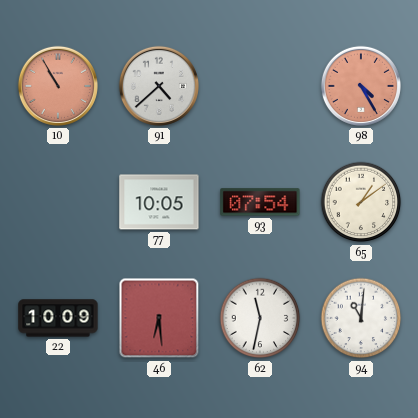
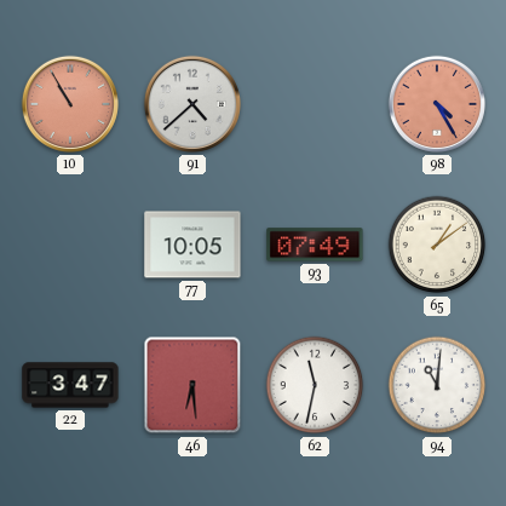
93: 07:54 -> 07:49 (315, 245)
22: 10:09 -> 3:47 (70, 385)
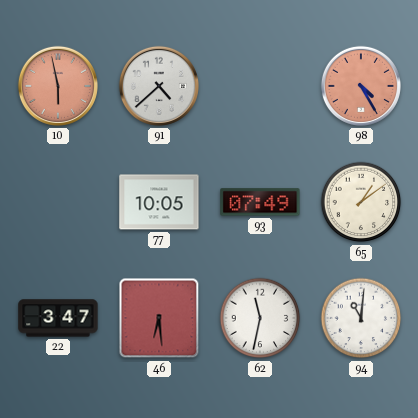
10: 10:55 -> 5:58 (58, 86)
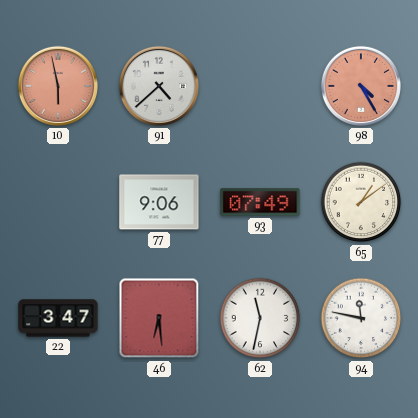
77: 10:05 -> 9:06 (159, 202)
94: 11:01 -> 11:47 (361, 318)
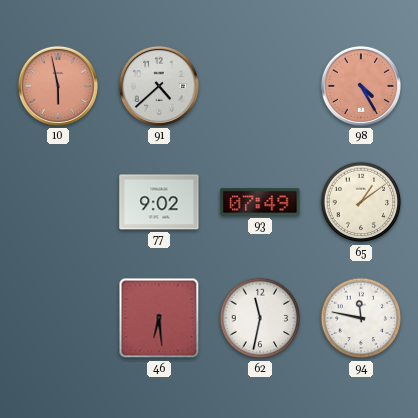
77: 9:06 -> 9:02 (159, 202)
22: 3:47 -> none (58, 318)
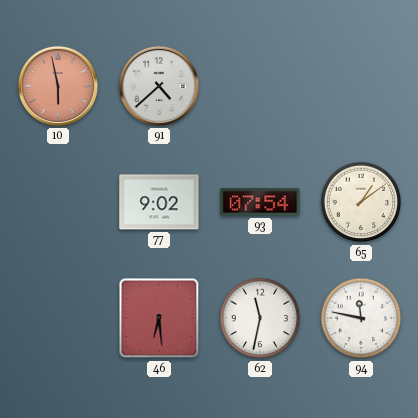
98: 4:25 -> none (361, 86)
93: 07:49 -> 07:54 (260, 202)
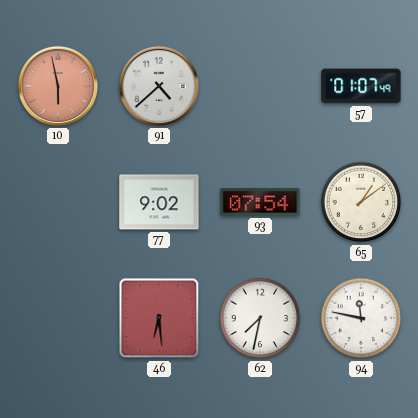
57: none -> 01:07 (361, 86)
62: 11:32 -> 7:32 (260, 318)
